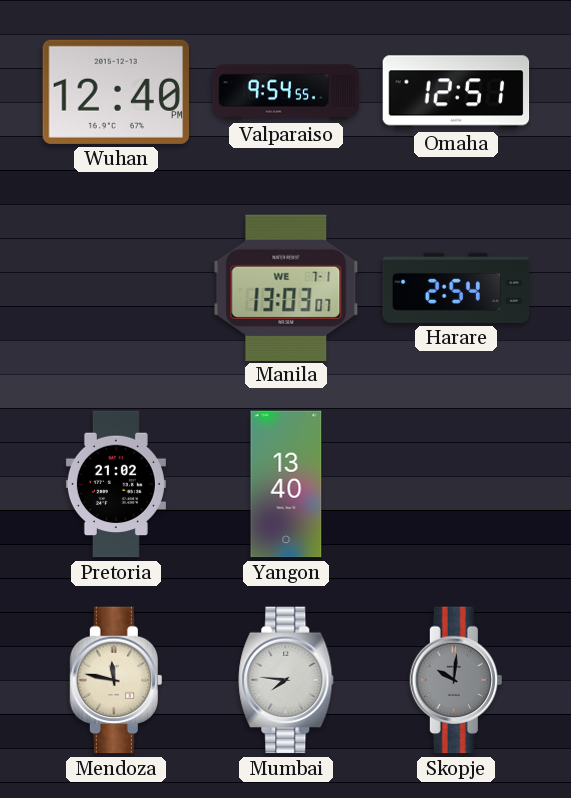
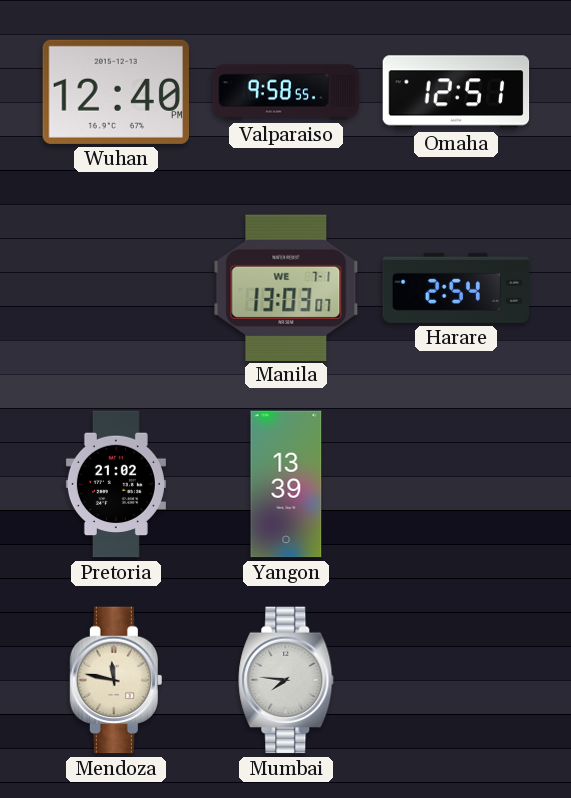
Valparaiso: 9:54 -> 9:58 (286, 92)
Yangon: 13:40 -> 13:39 (286, 484)
Skopje: 10:01 -> none (456, 680)
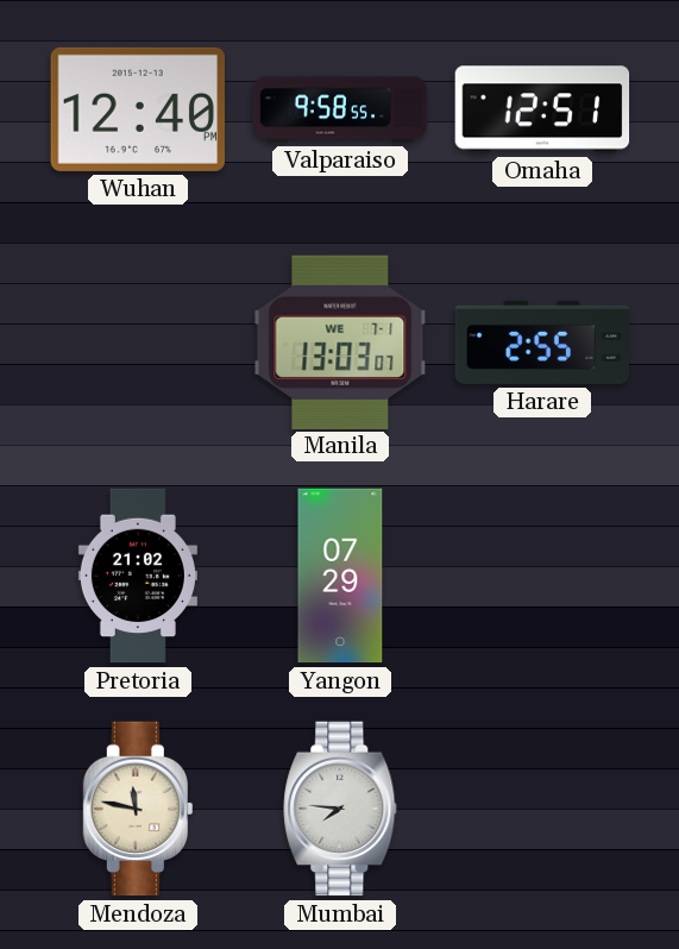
Harare: 2:54 -> 2:55 (542, 342)
Yangon: 13:39 -> 07:29 (340, 576)
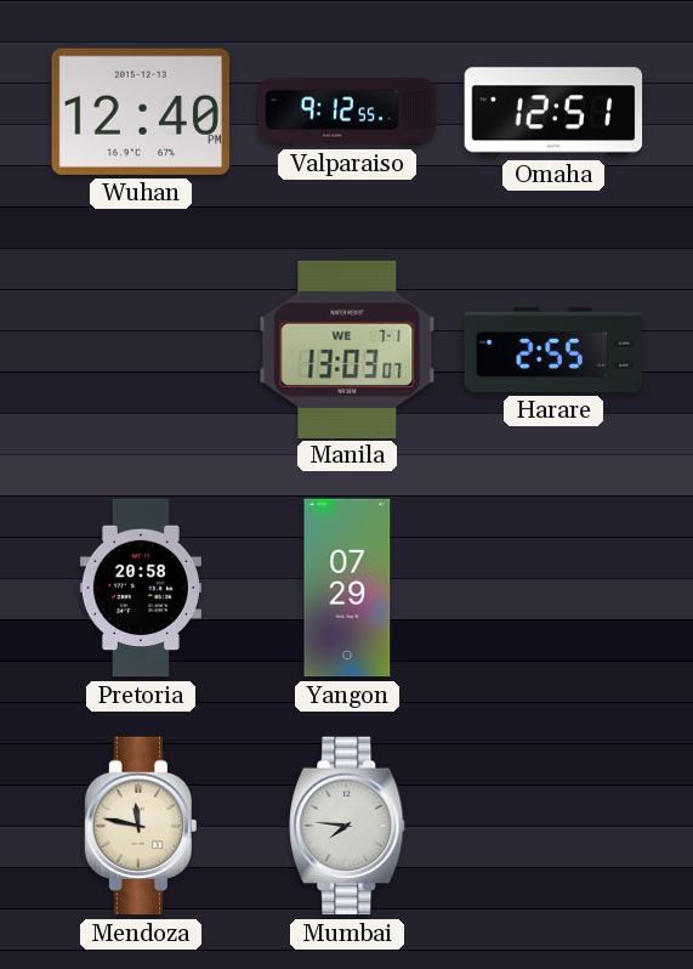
Valparaiso: 9:58 -> 9:12 (347, 112)
Pretoria: 21:02 -> 20:58 (141, 588)
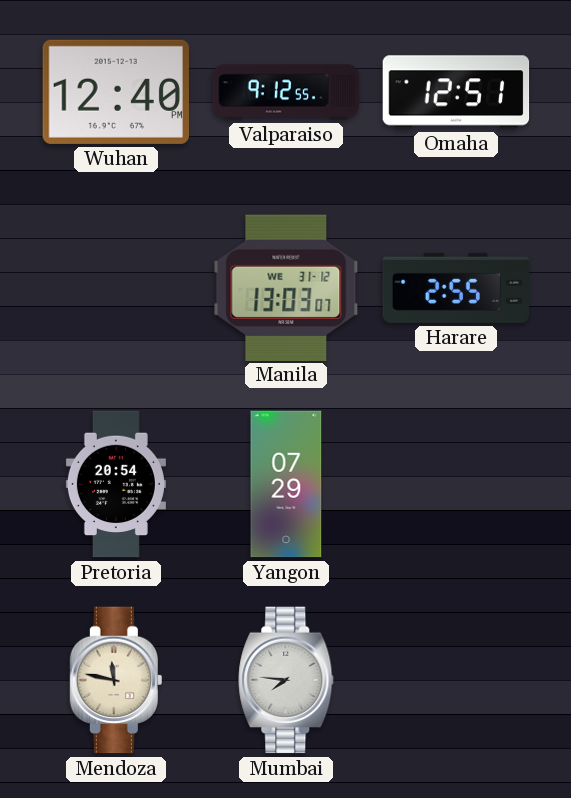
Manila date: WE 7-1 -> WE 31-12 (286, 287)
Pretoria: 20:58 -> 20:54 (116, 484)
